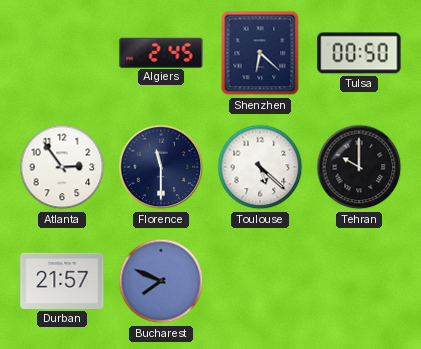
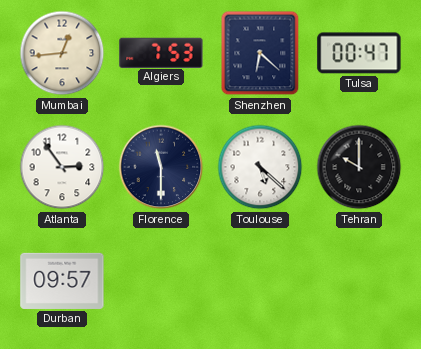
Mumbai: none -> 12:44 (62, 53)
Algiers: 2:45 -> 7:53 (161, 52)
Tulsa: 00:50 -> 00:47 (359, 53)
Durban: 21:57 -> 09:57 (62, 281)
Bucharest: 7:49 -> none (161, 281)
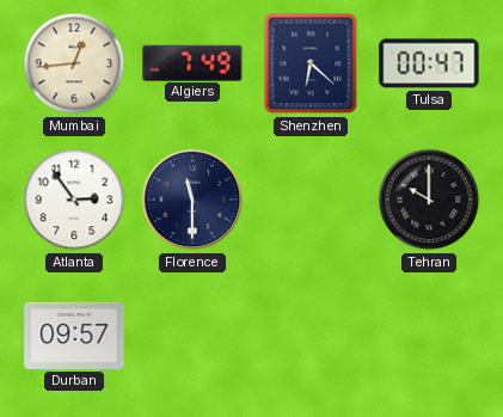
Algiers: 7:53 -> 7:49 (192, 62)
Toulouse: 5:22 -> none (260, 167)
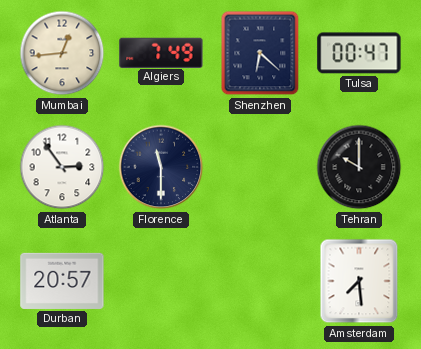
Durban: 09:57 -> 20:57 (62, 281)
Amsterdam: none -> 7:29 (359, 281)
